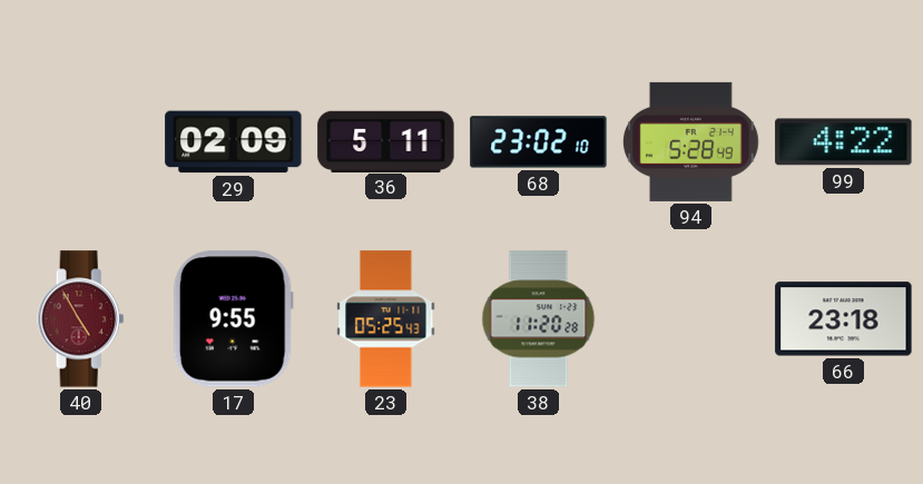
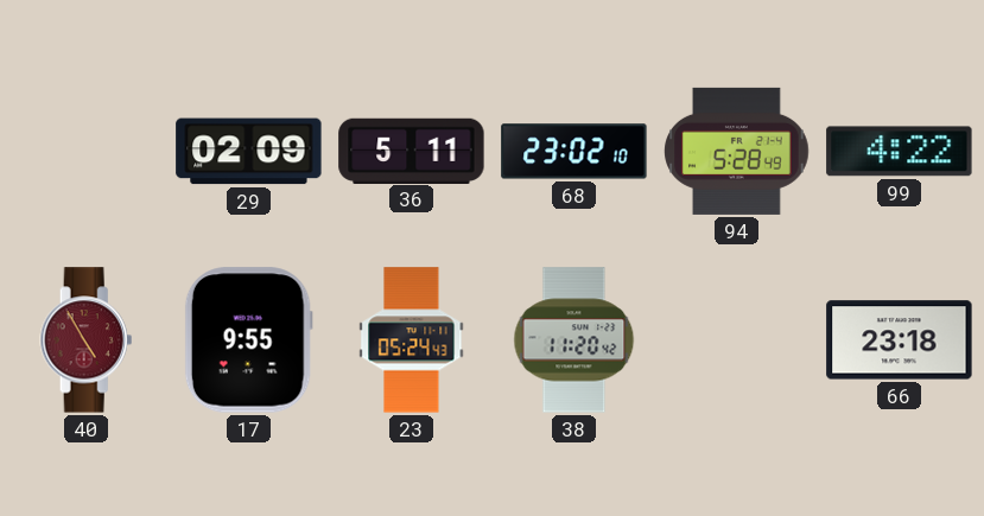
23: 05:25 -> 05:24 (412, 340)
38: 11:20:28 -> 11:20:42 (574, 340)
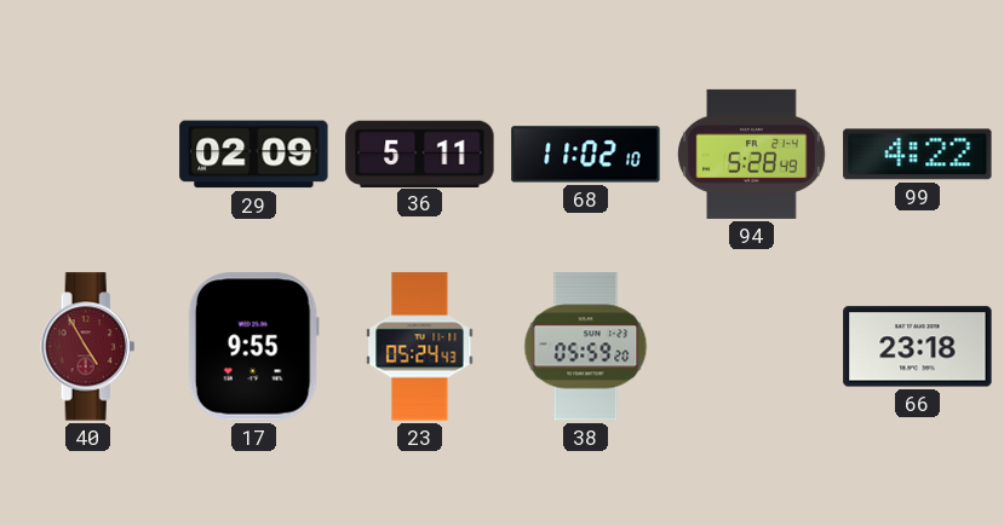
68: 23:02 -> 11:02 (586, 155)
38: 11:20 -> 05:59 (586, 347)
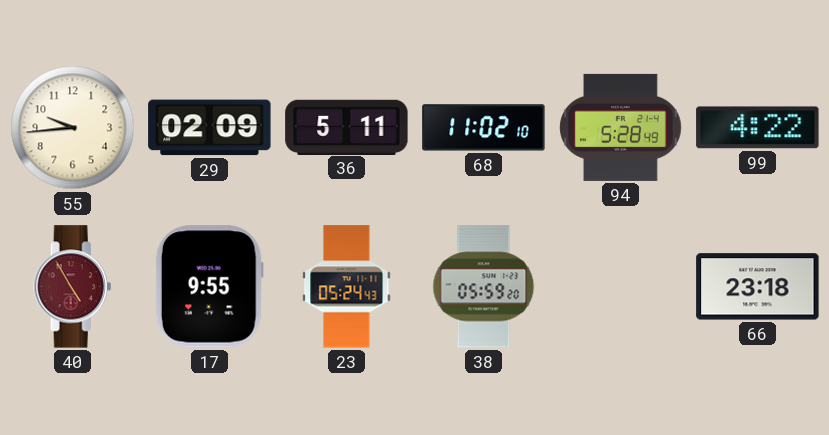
55: none -> 9:44 (73, 128)
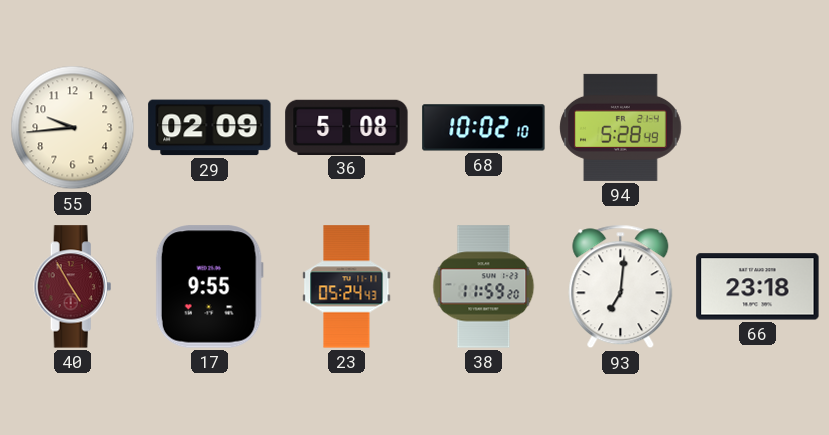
36: 5:11 -> 5:08 (347, 127)
68: 11:02 -> 10:02 (484, 128)
99: 4:22 -> none (758, 128)
38: 05:59 -> 11:59 (484, 287)
93: none -> 7:01 (621, 287)
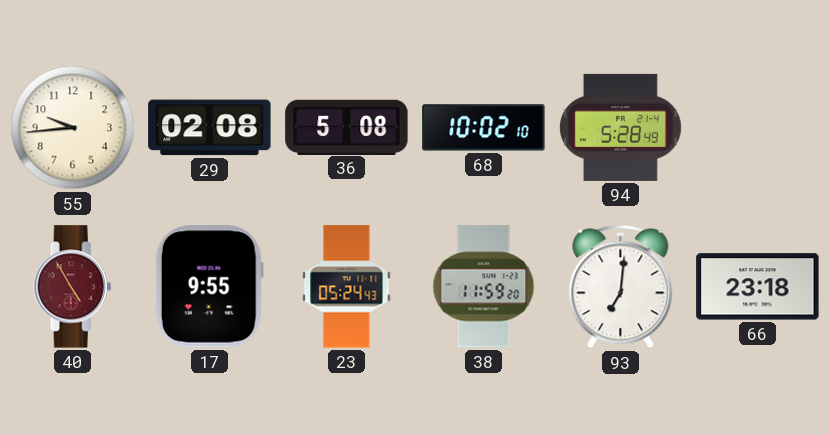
29: 02:09 -> 02:08 (210, 128)
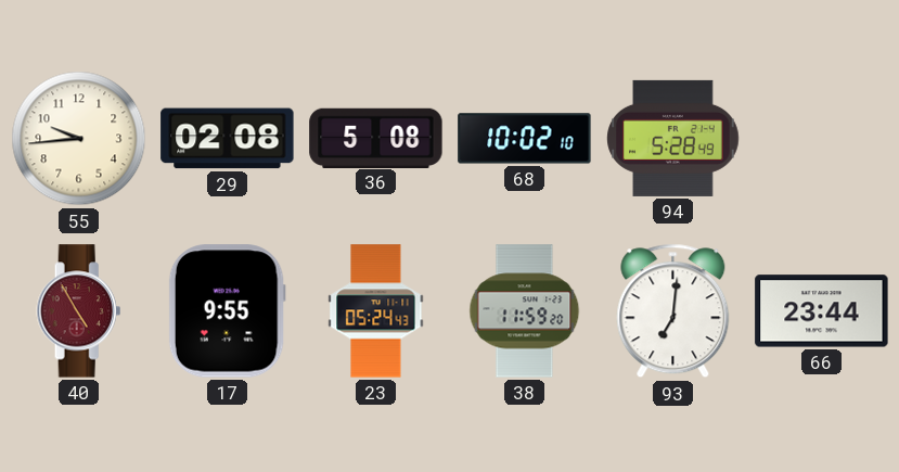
66: 23:18 -> 23:44 (822, 311)
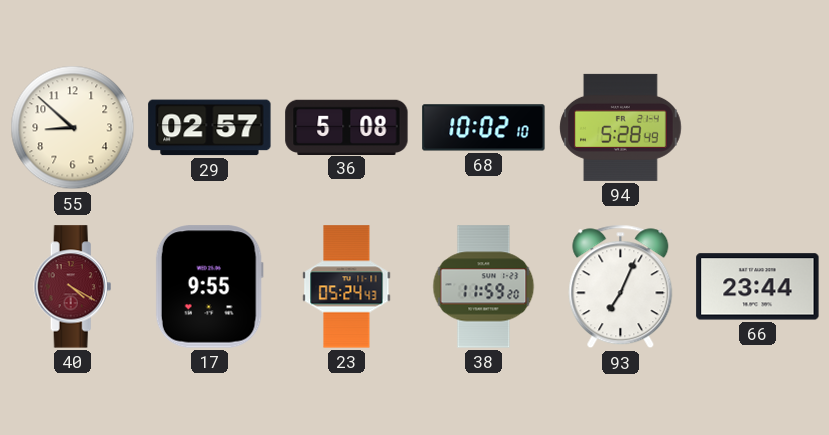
55: 9:44 -> 8:52 (73, 128)
29: 02:08 -> 02:57 (210, 128)
40: 4:55 -> 4:20 (73, 287)
93: 7:01 -> 7:04 (621, 287)
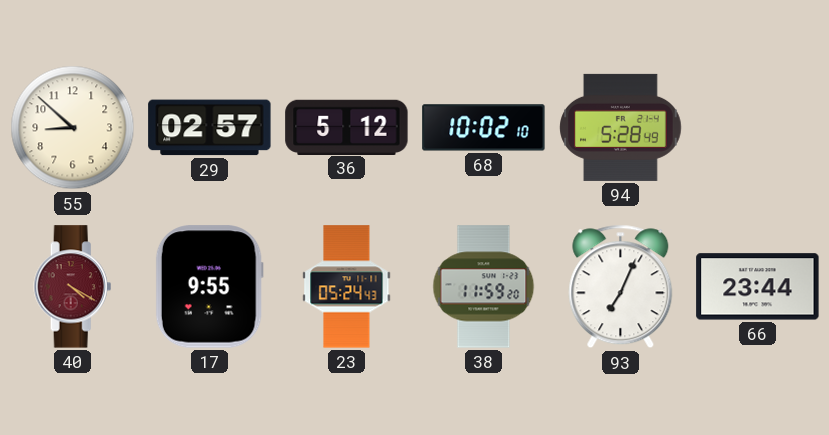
36: 5:08 -> 5:12 (347, 127)
